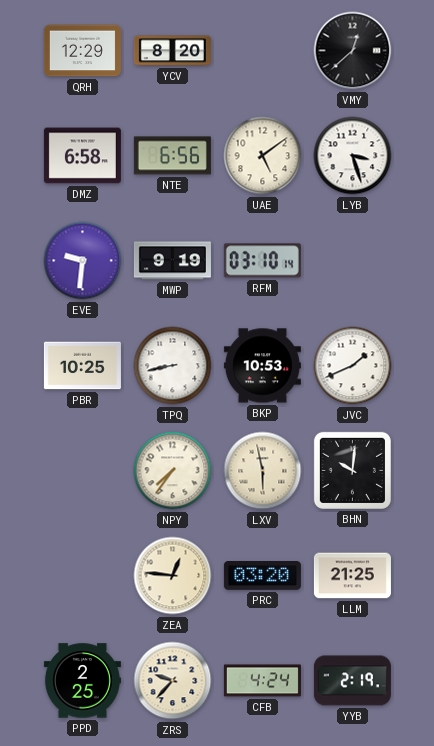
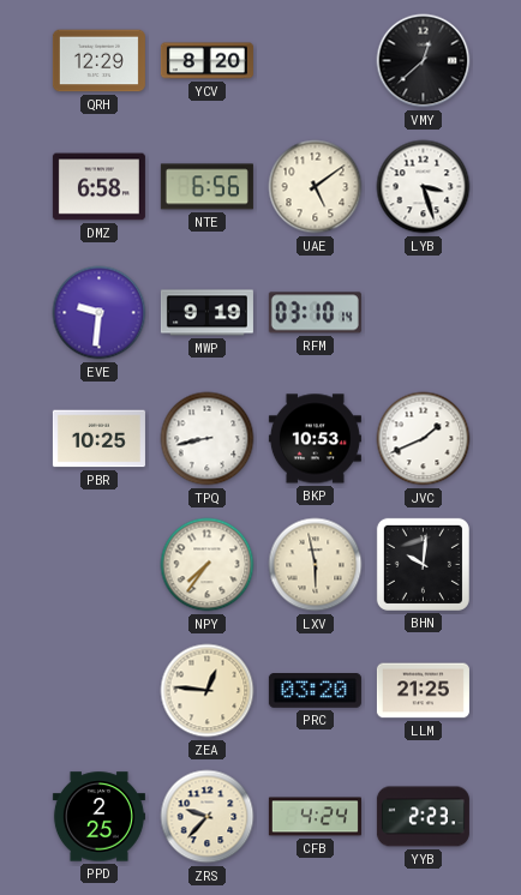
YYB: 2:19 -> 2:23 (423, 817)
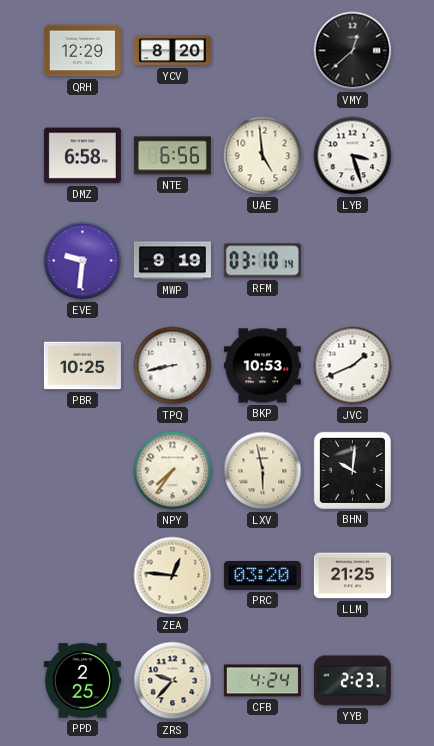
UAE: 5:09 -> 4:59 (263, 156)
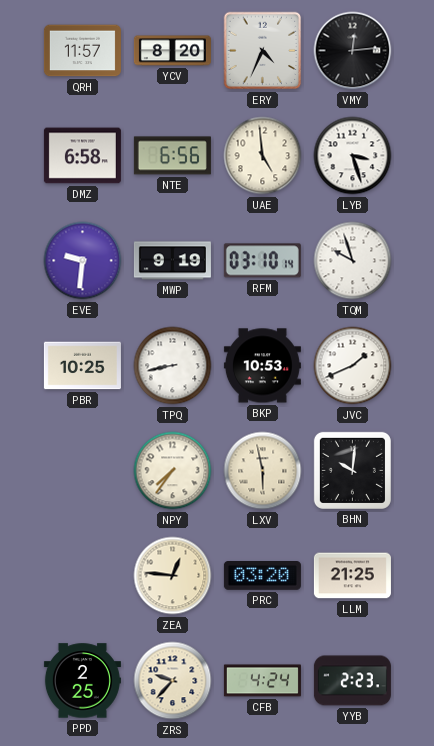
QRH: 12:29 -> 11:57 (82, 51)
ERY: none -> 4:34 (263, 51)
VMY: 12:38 -> 12:14 (353, 51)
TQM: none -> 9:57 (353, 261)
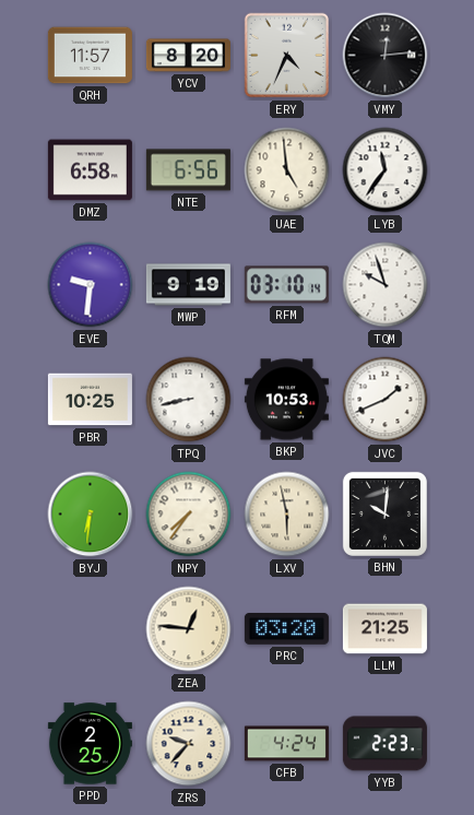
LYB: 3:27 -> 11:36 (386, 170)
BYJ: none -> 6:31 (91, 515)
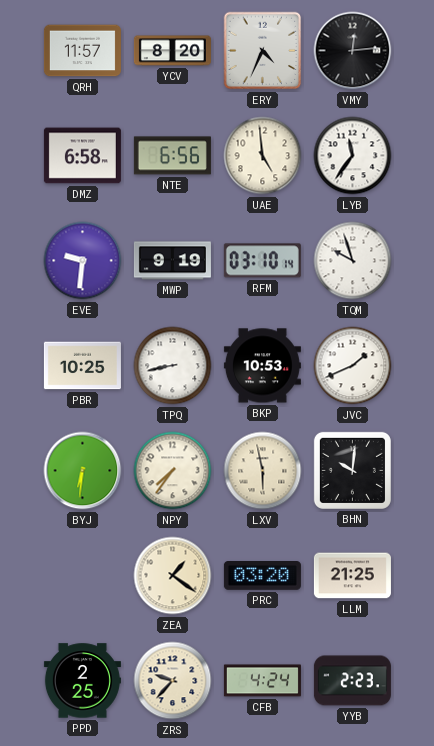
ZEA: 12:46 -> 1:21 (173, 576)
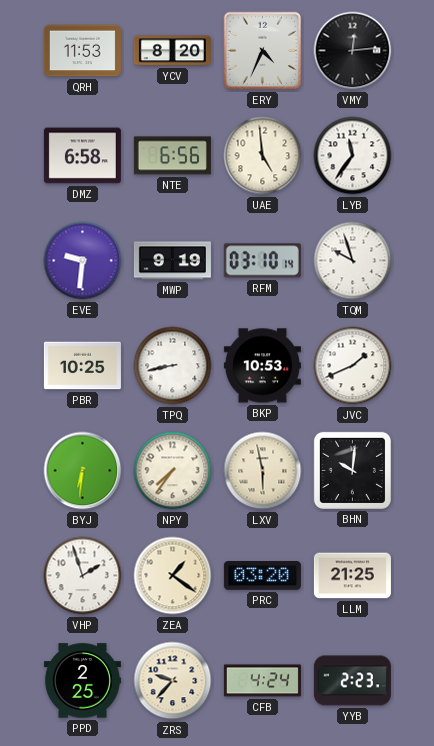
QRH: 11:57 -> 11:53 (82, 51)
VHP: none -> 1:57 (83, 576)
